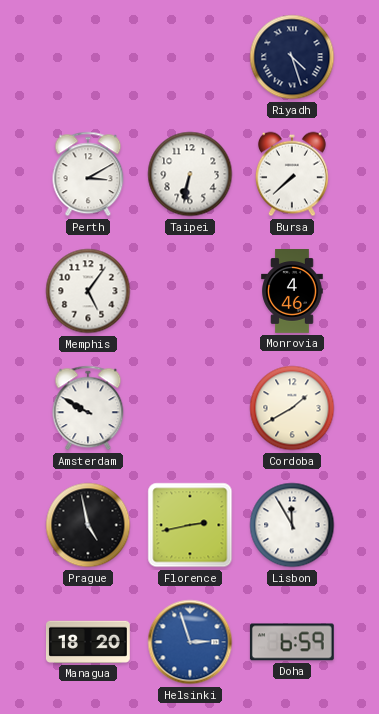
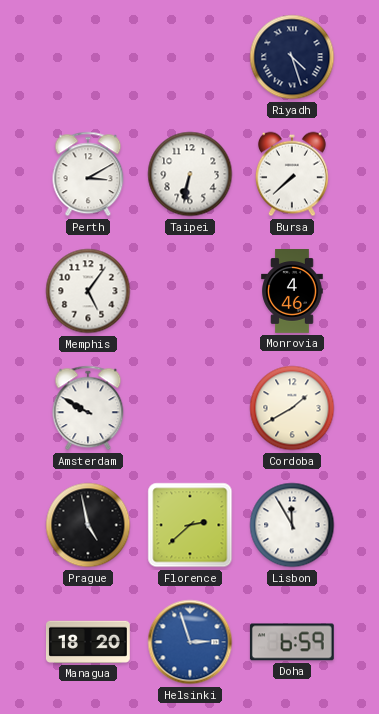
Florence: 2:43 -> 2:38 (190, 525)
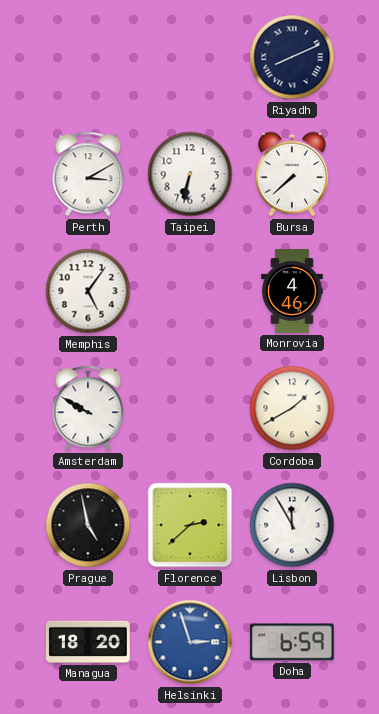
Riyadh: 4:27 -> 8:11 (292, 57)
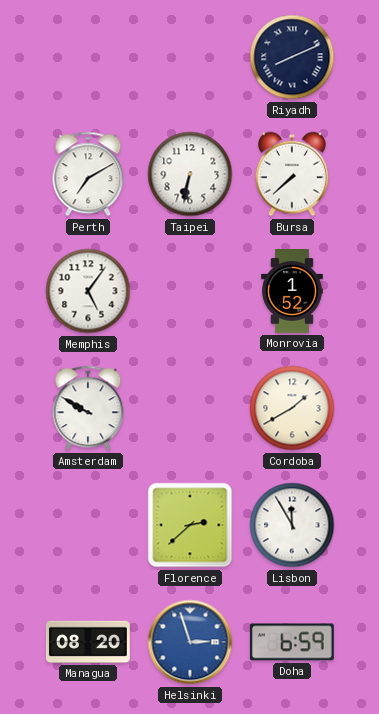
Perth: 3:10 -> 7:10 (88, 174)
Monrovia: 4:46 -> 1:52 (292, 292)
Prague: 4:58 -> none (88, 525)
Managua: 18:20 -> 08:20 (88, 642)
